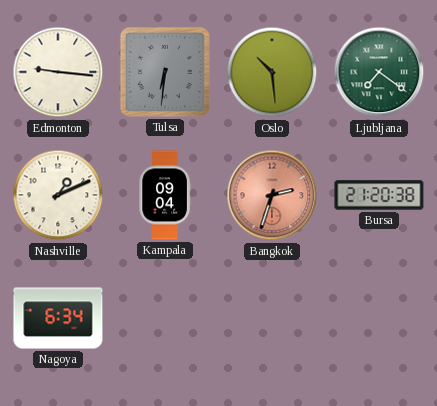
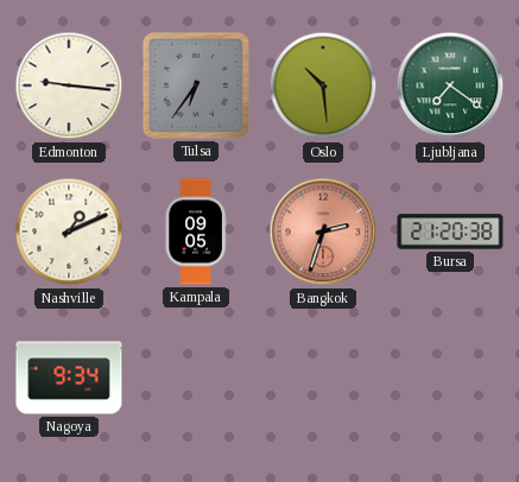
Tulsa: 6:31 -> 6:36 (196, 85)
Kampala: 09:04 -> 09:05 (196, 232)
Nagoya: 6:34 -> 9:34 (69, 378)
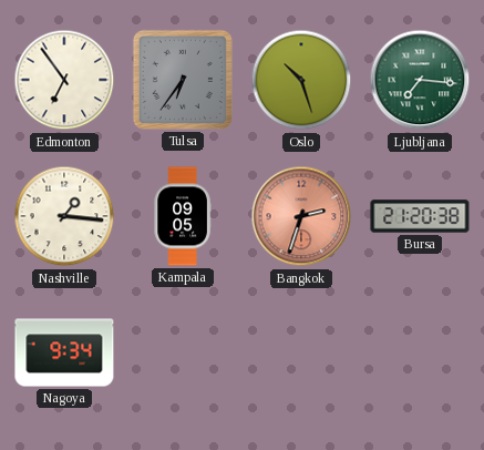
Edmonton: 9:16 -> 6:54 (64, 80)
Oslo: 10:29 -> 10:27 (301, 80)
Ljubljana: 7:21 -> 7:16 (420, 80)
Nashville: 1:11 -> 1:16 (64, 216)
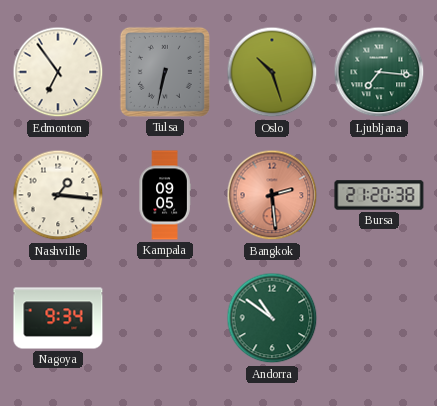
Tulsa: 6:36 -> 6:32 (165, 72)
Bangkok: 2:33 -> 2:29 (272, 195)
Andorra: none -> 10:51 (272, 318)
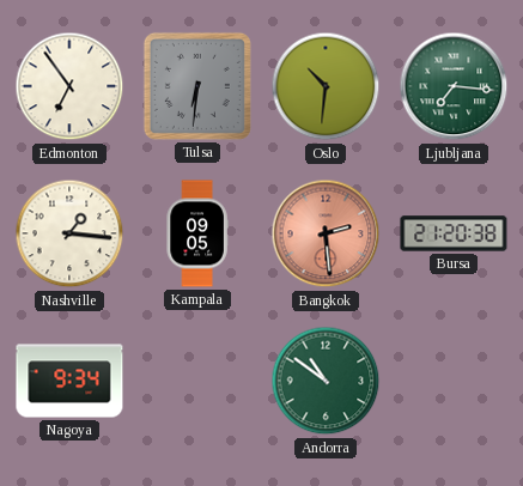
Tulsa: 6:32 -> 6:31 (197, 86)
Oslo: 10:27 -> 10:31 (326, 86)
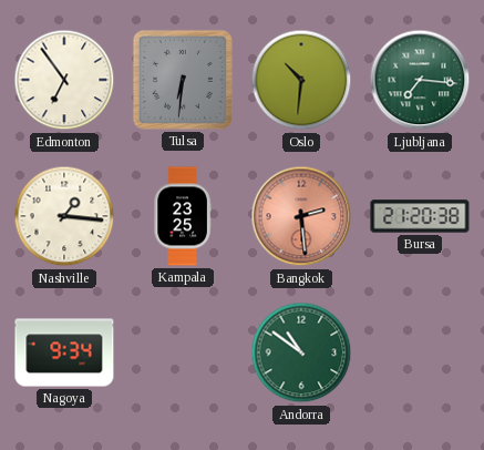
Kampala: 09:05 -> 23:25 (183, 216)
